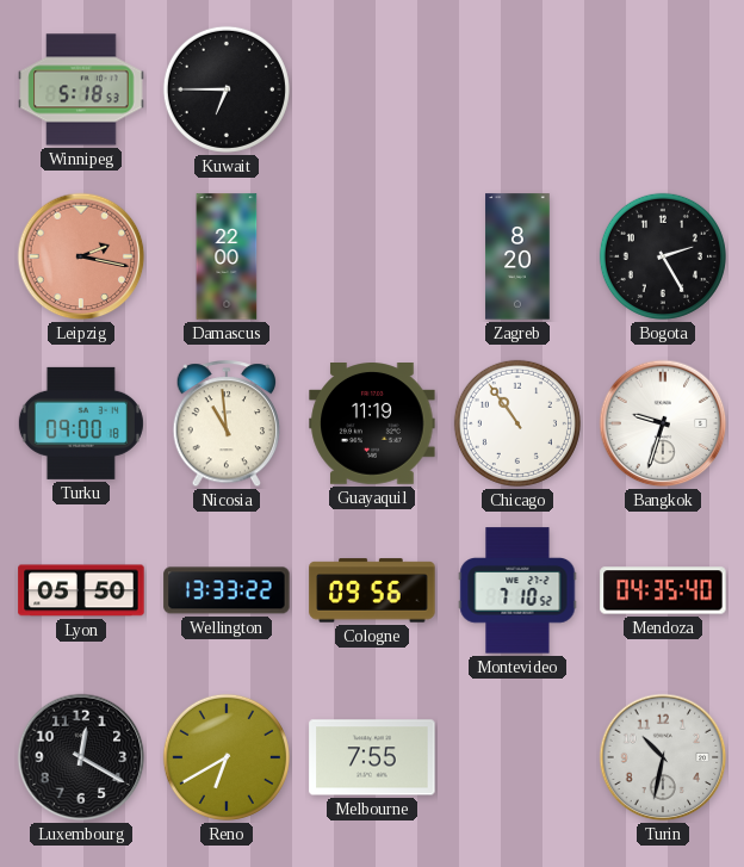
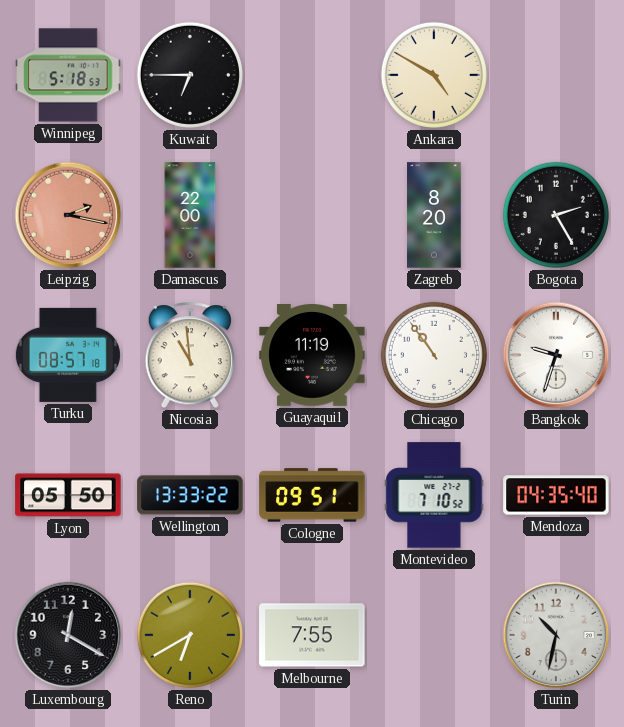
Ankara: none -> 4:50 (434, 75)
Turku: 09:00 -> 08:57 (68, 355)
Cologne: 09:56 -> 09:51 (312, 495)
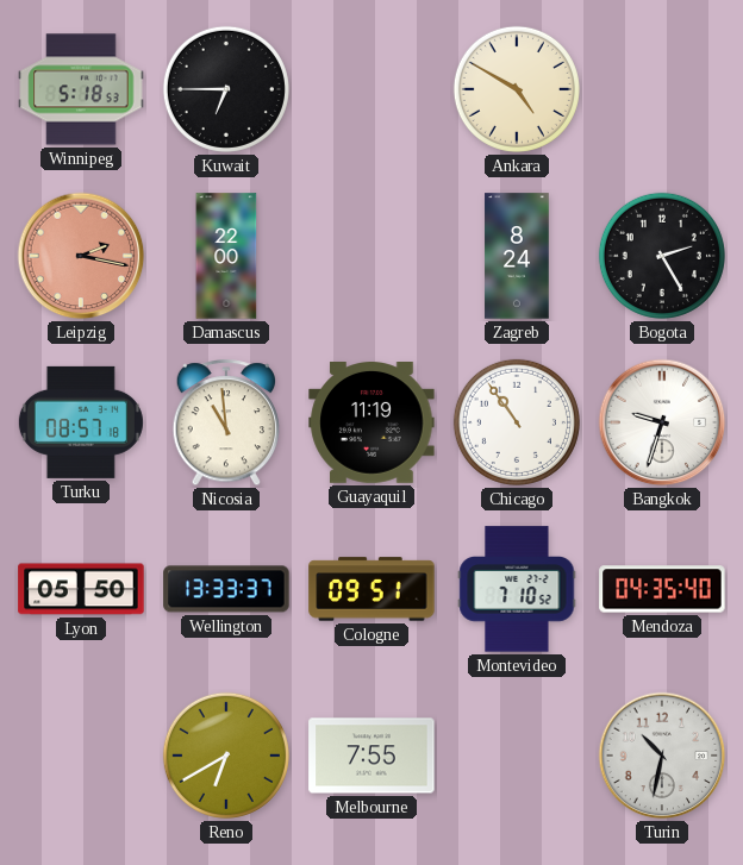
Zagreb: 8:20 -> 8:24 (517, 256)
Wellington: 13:33:22 -> 13:33:37 (226, 589)
Luxembourg: 12:20 -> none (68, 635)
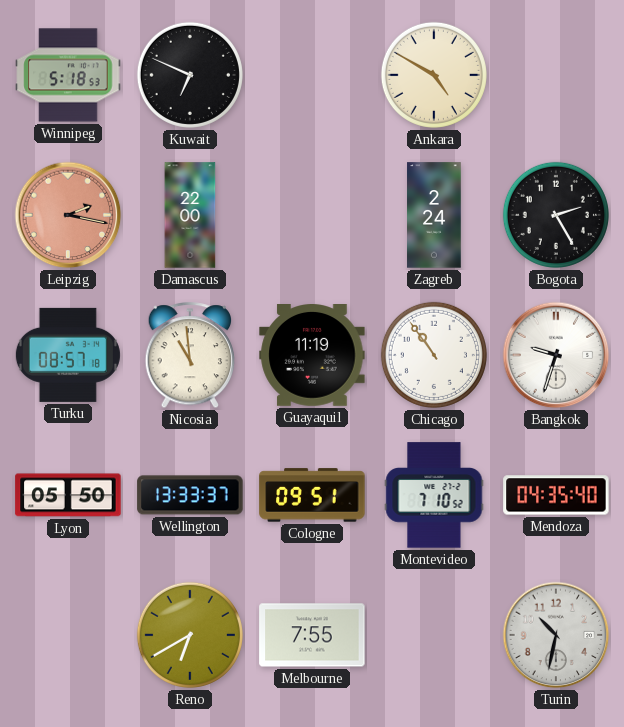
Kuwait: 6:45 -> 6:49 (190, 75)
Zagreb: 8:24 -> 2:24 (434, 215)
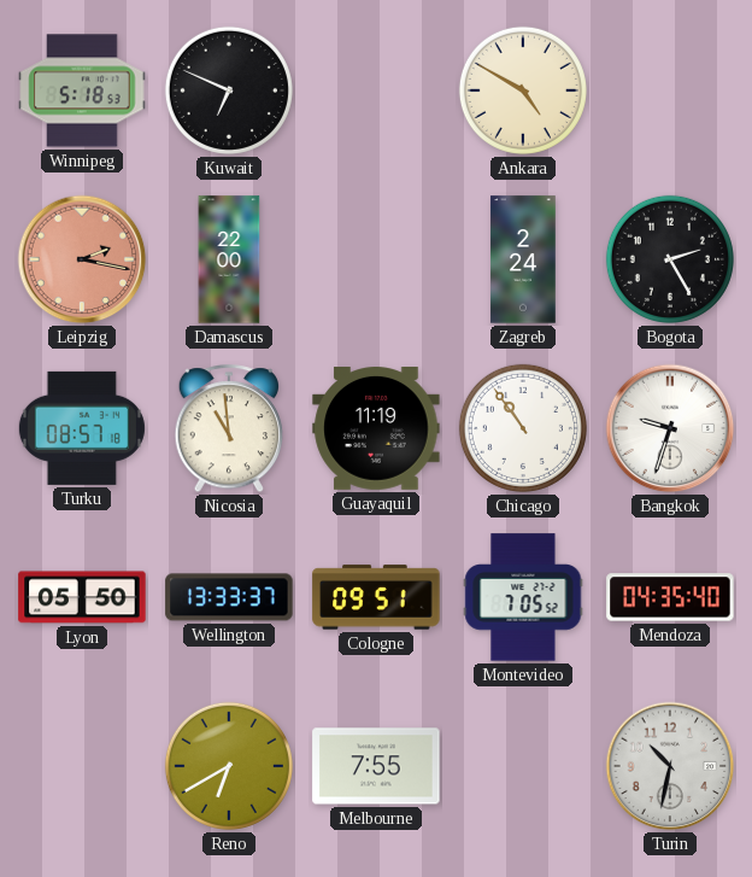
Montevideo: 7:10 -> 7:05 (523, 597)
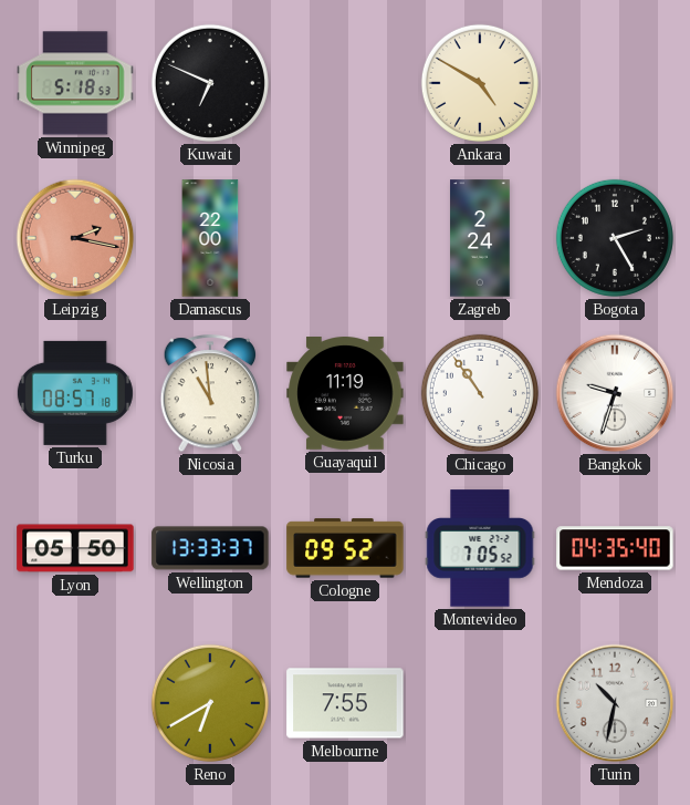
Cologne: 09:51 -> 09:52 (345, 548)
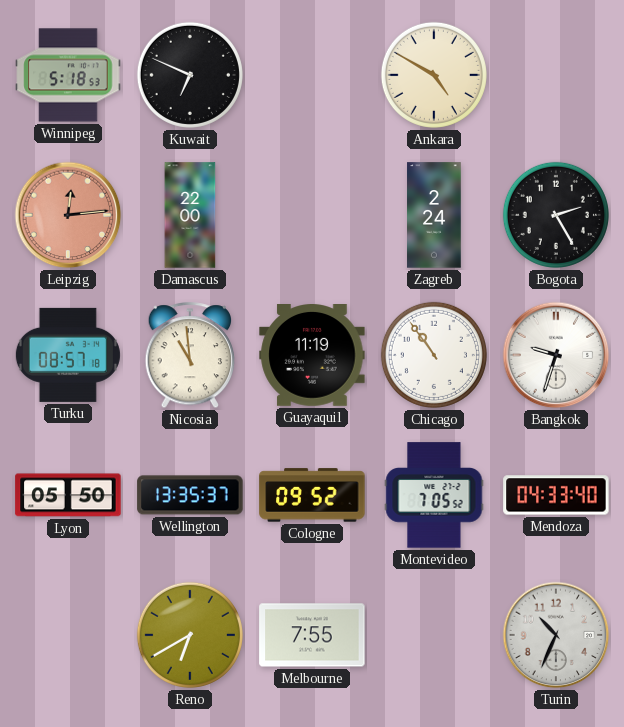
Leipzig: 2:17 -> 12:14 (68, 215)
Wellington: 13:33 -> 13:35 (190, 495)
Mendoza: 04:35 -> 04:33 (556, 495)
Turin: 10:32 -> 10:34 (556, 635)
